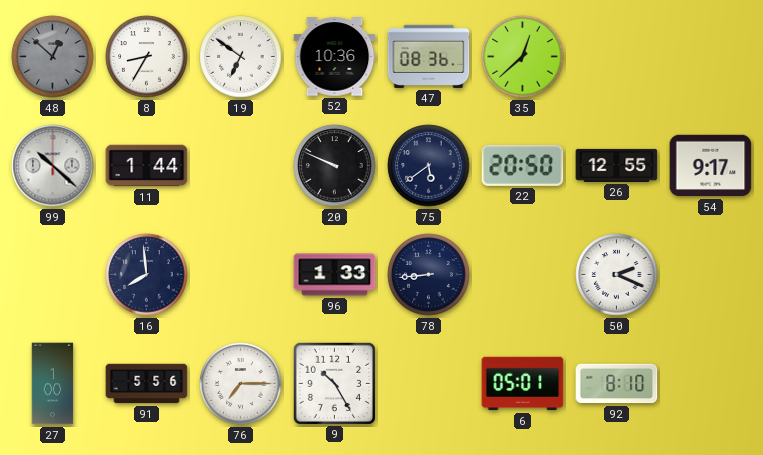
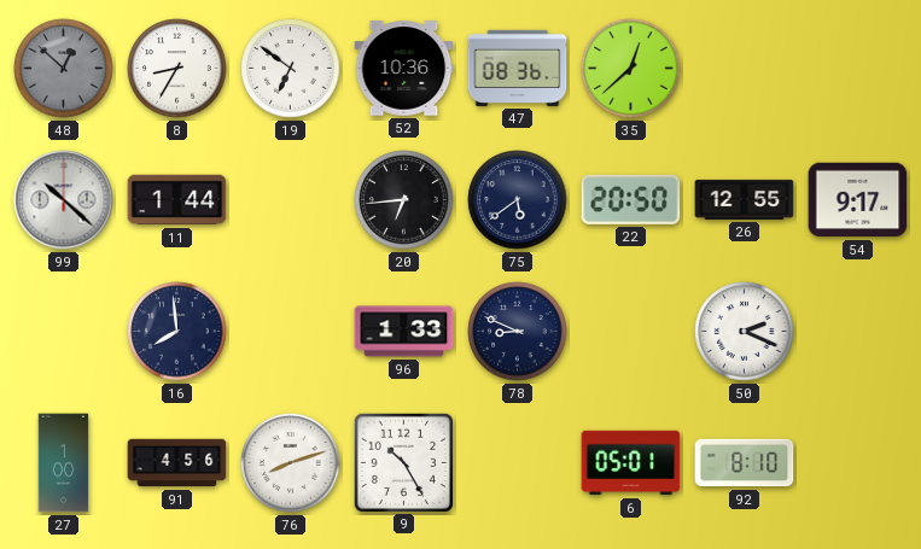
20: 9:49 -> 6:44 (404, 200)
78: 8:44 -> 8:49 (518, 332)
91: 5:56 -> 4:56 (177, 463)
76: 7:15 -> 8:12 (291, 463)
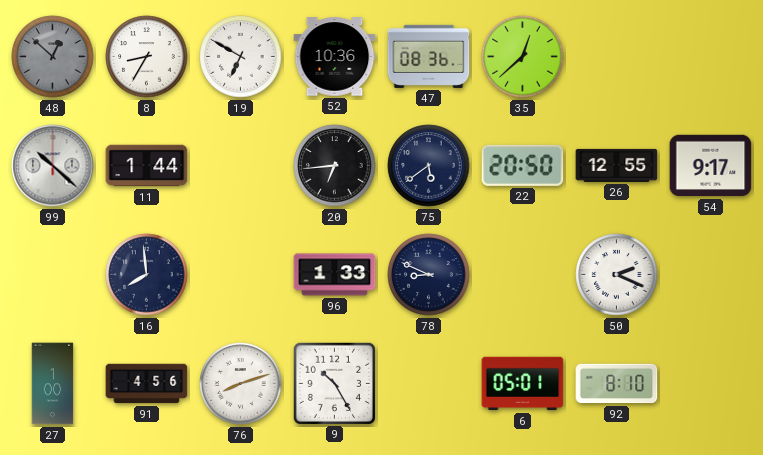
19: 6:51 -> 6:50 (241, 57)
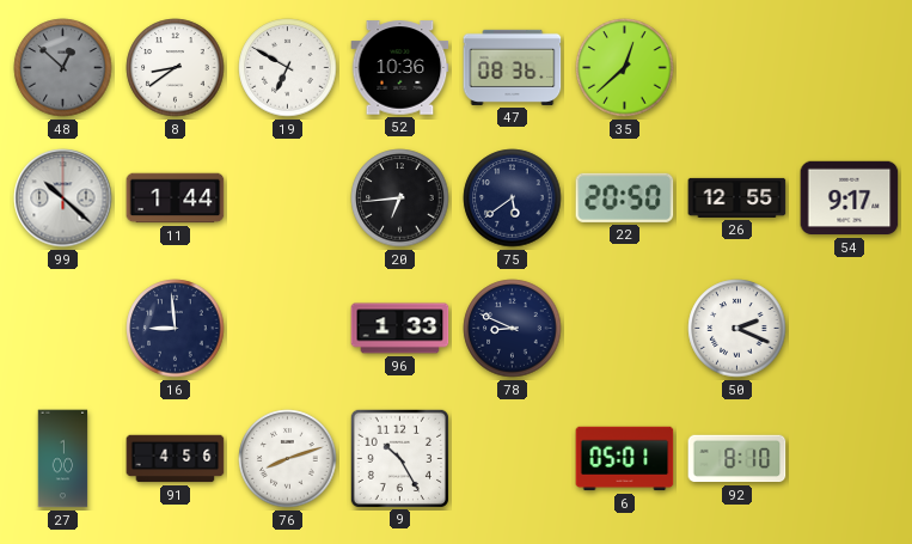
8: 8:35 -> 8:39 (176, 68)
16: 7:59 -> 8:59 (176, 329)
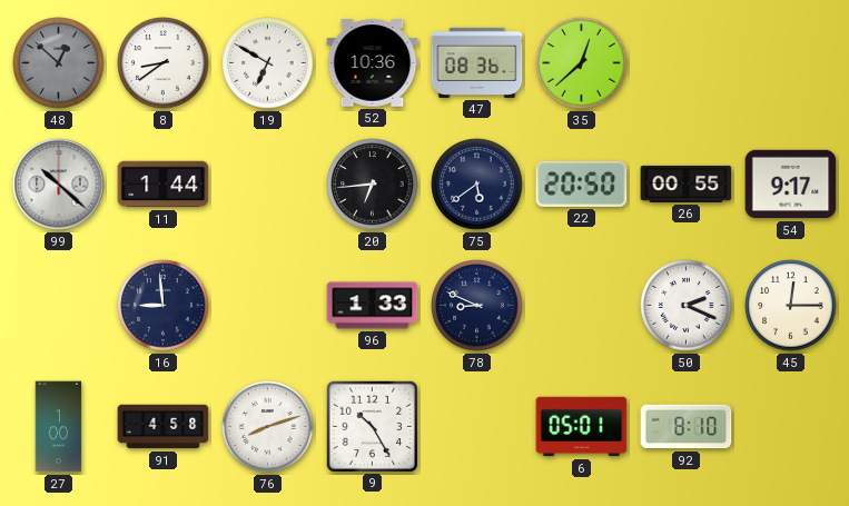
26: 12:55 -> 00:55 (687, 183)
45: none -> 12:15 (791, 306)
91: 4:56 -> 4:58 (164, 427)
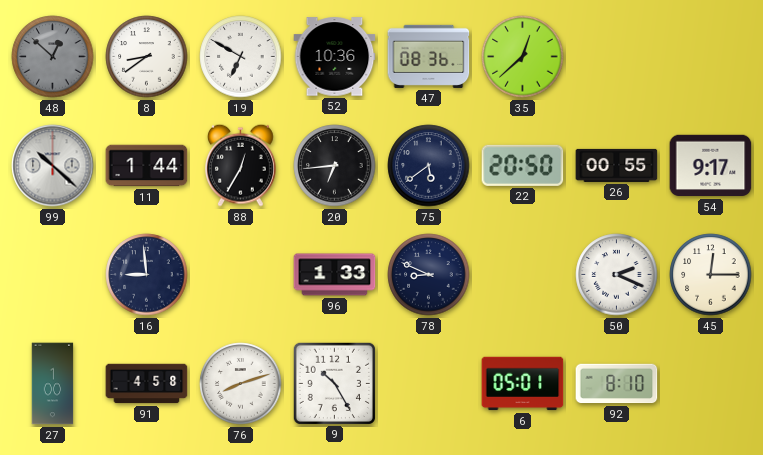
88: none -> 12:35 (241, 165)
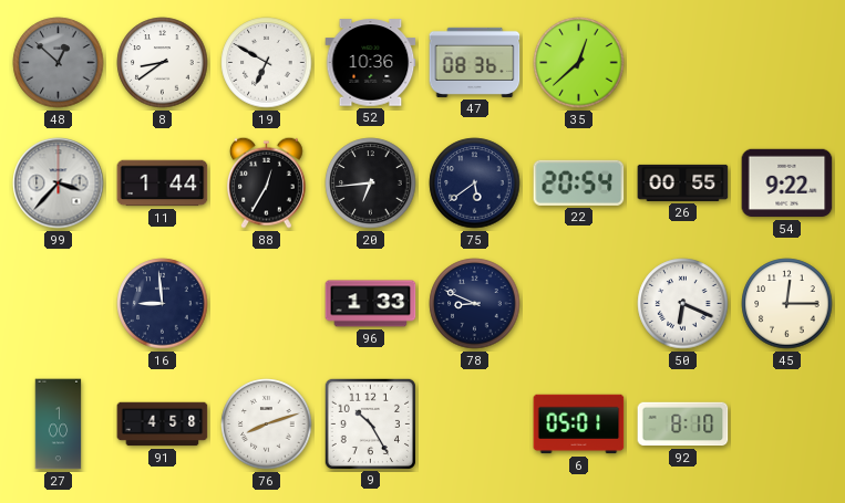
99: 10:22 -> 3:37 (59, 184)
22: 20:50 -> 20:54 (579, 182)
54: 9:17 -> 9:22 (787, 184)
50: 2:19 -> 6:19 (683, 304)
